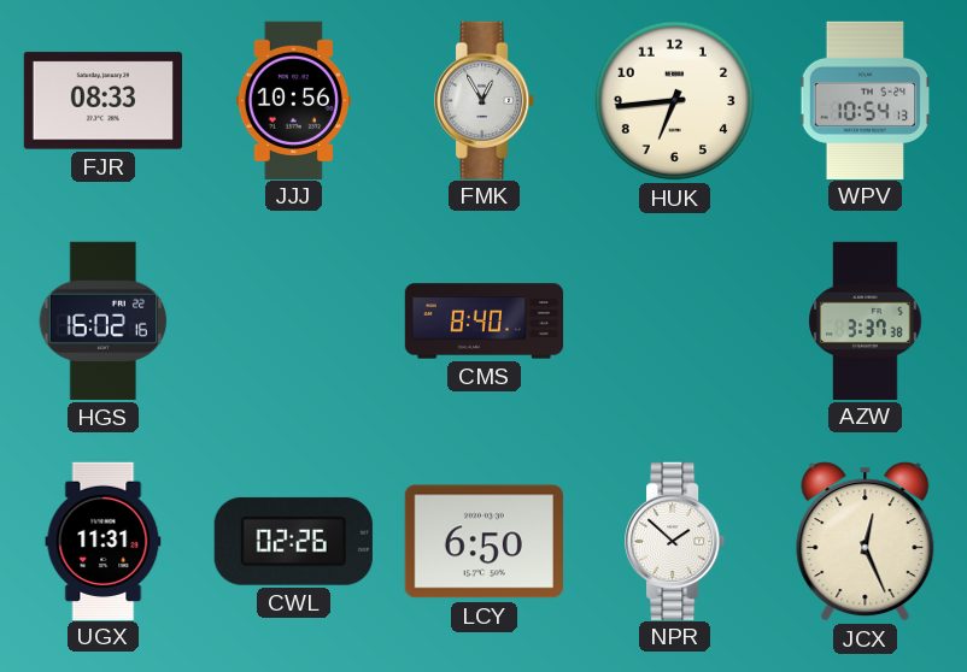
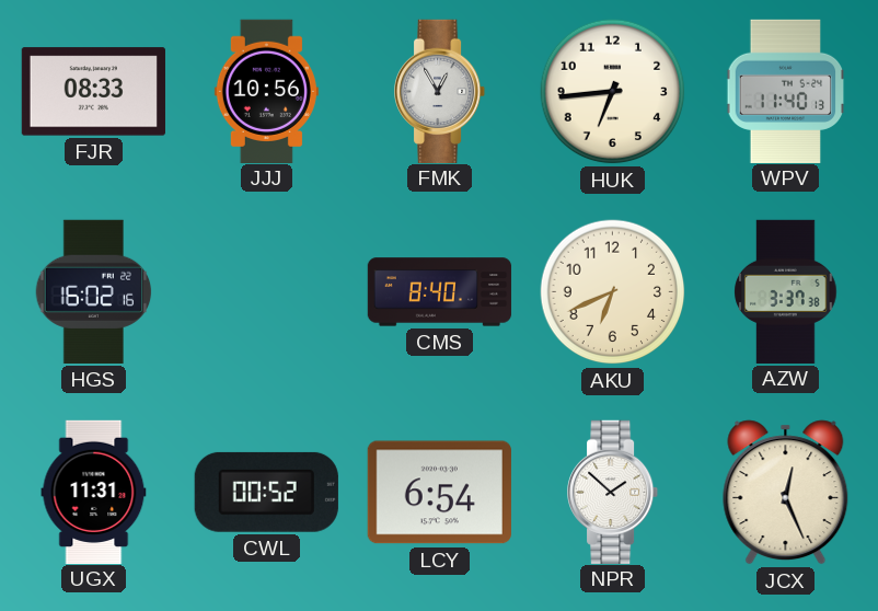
WPV: 10:54 -> 11:40 (786, 91)
AKU: none -> 6:41 (613, 292)
CWL: 02:26 -> 00:52 (266, 492)
LCY: 6:50 -> 6:54 (439, 493)
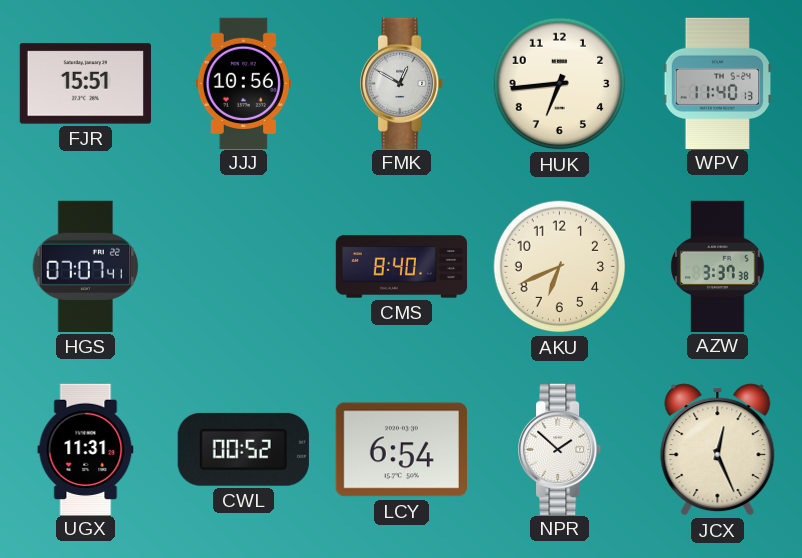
FJR: 08:33 -> 15:51 (85, 84)
FMK: 12:55 -> 12:50 (403, 83)
HGS: 16:02 -> 07:07 (86, 266)
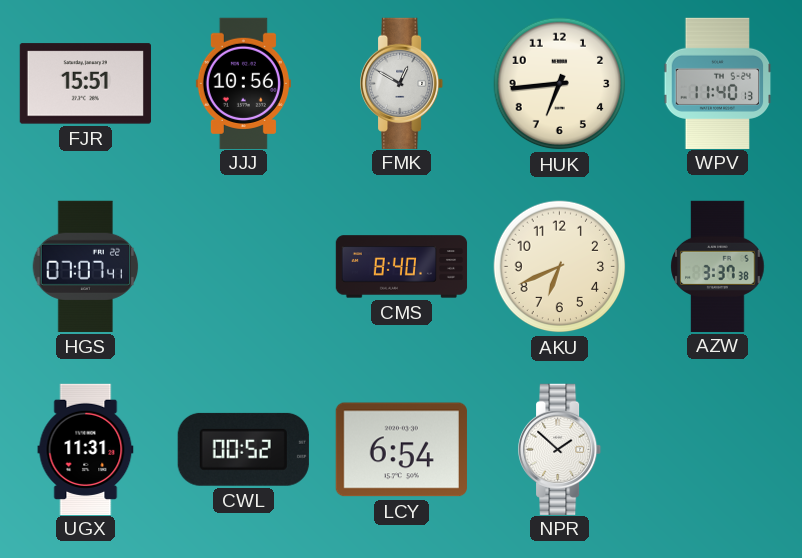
JCX: 12:26 -> none (718, 450)
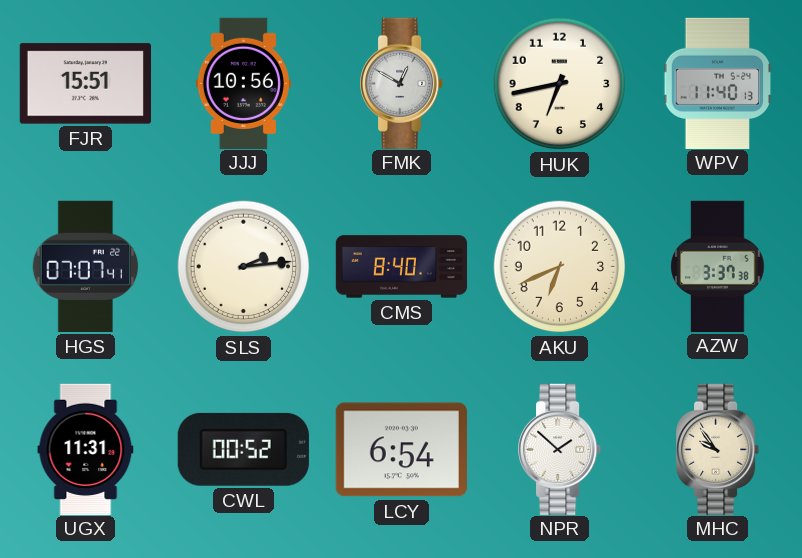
HUK: 6:44 -> 6:43 (560, 84)
SLS: none -> 2:14 (244, 267)
MHC: none -> 9:54 (719, 449)
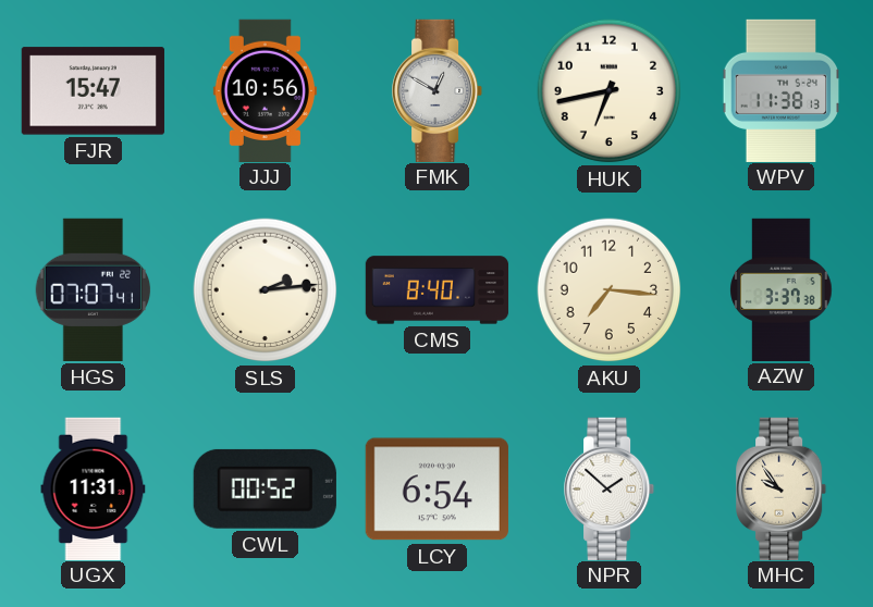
FJR: 15:51 -> 15:47 (93, 91)
WPV: 11:40 -> 11:38 (782, 90)
AKU: 6:41 -> 7:16 (610, 290)
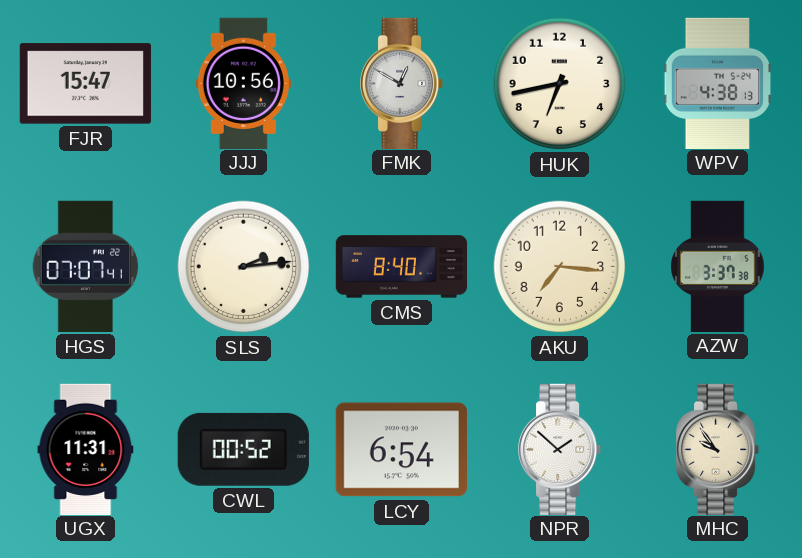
WPV: 11:38 -> 4:38 (718, 83)
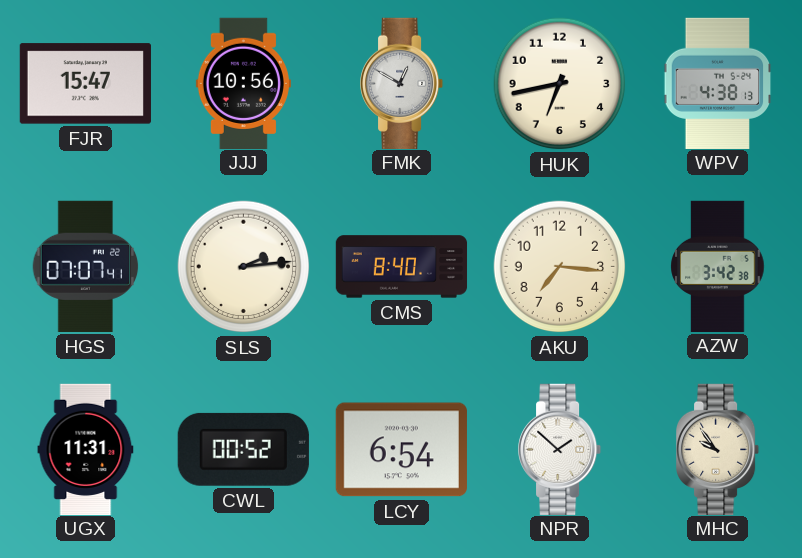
AZW: 3:37 -> 3:42 (718, 266)
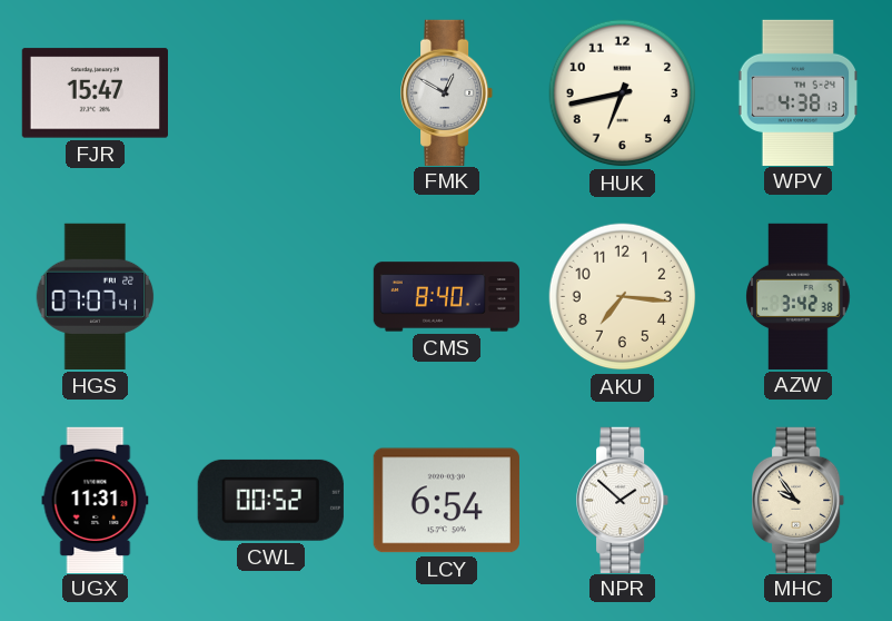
JJJ: 10:56 -> none (243, 83)
SLS: 2:14 -> none (244, 267)
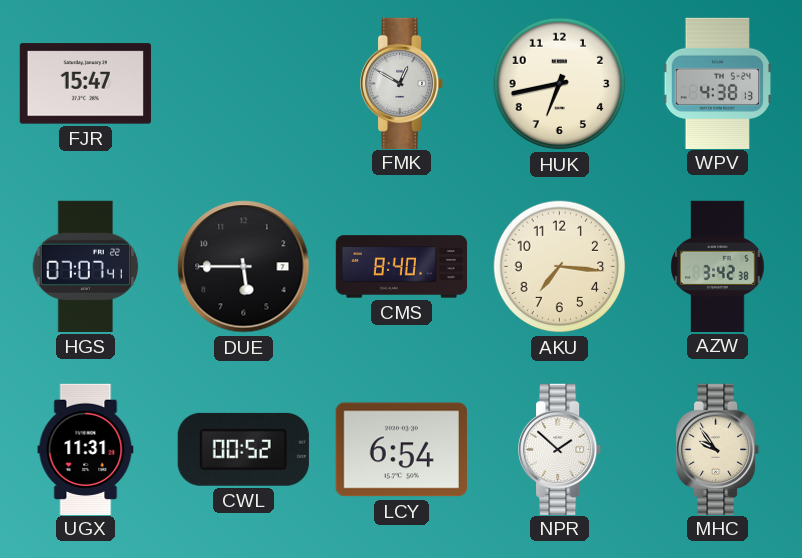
DUE: none -> 5:45 (244, 267)
